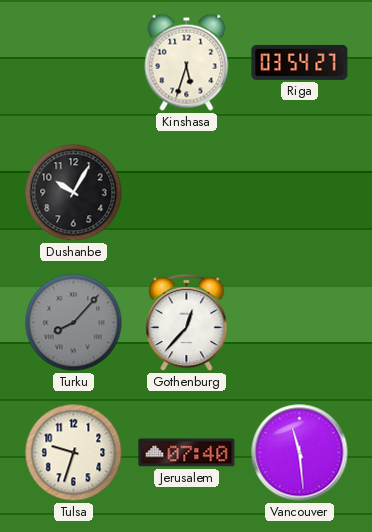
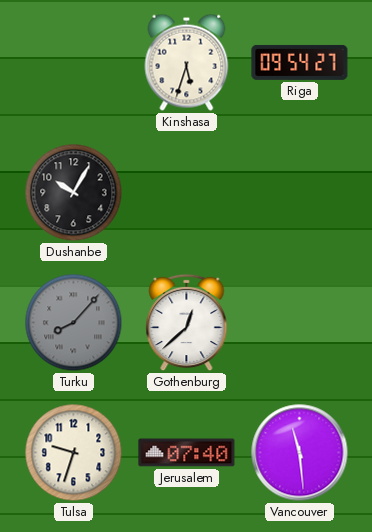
Riga: 03:54 -> 09:54 (300, 62)
Gothenburg: 12:37 -> 12:38 (187, 323)
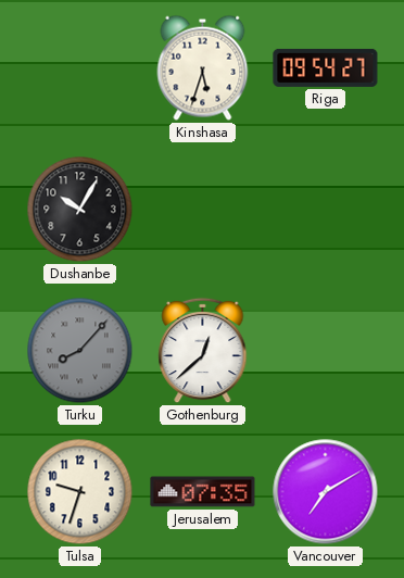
Jerusalem: 07:40 -> 07:35 (203, 492)
Vancouver: 11:29 -> 7:10 (326, 492)
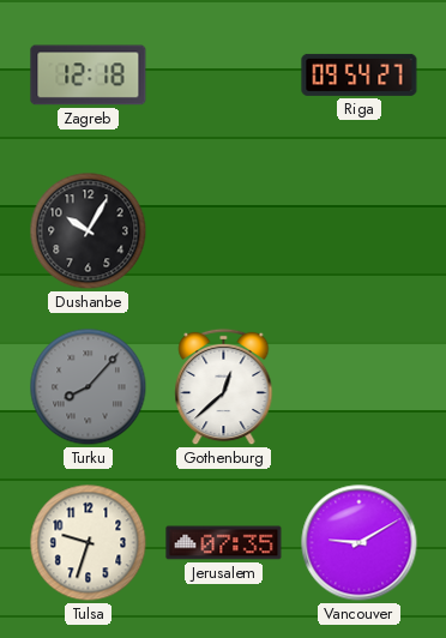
Zagreb: none -> 12:18 (89, 76)
Kinshasa: 5:33 -> none (203, 67)
Vancouver: 7:10 -> 9:10 (360, 543)
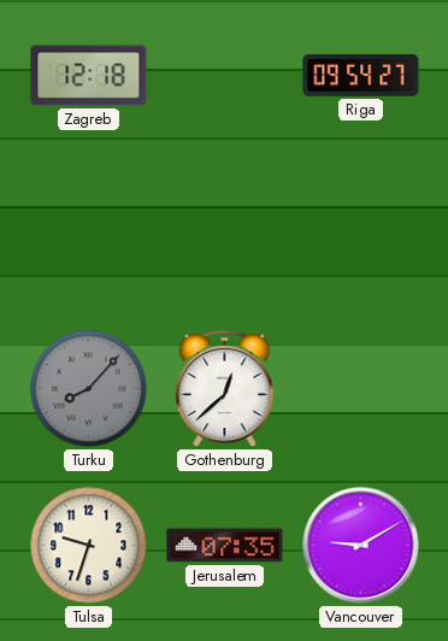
Dushanbe: 10:05 -> none (89, 231)
